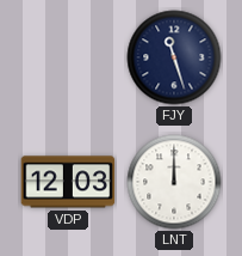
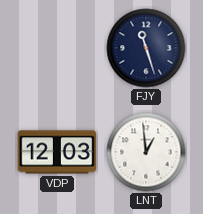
LNT: 12:00 -> 12:59 (146, 152)
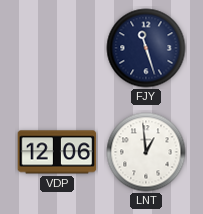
VDP: 12:03 -> 12:06 (57, 152)
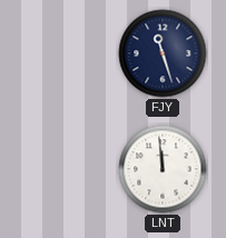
VDP: 12:06 -> none (57, 152)
LNT: 12:59 -> 11:59 (163, 169)
